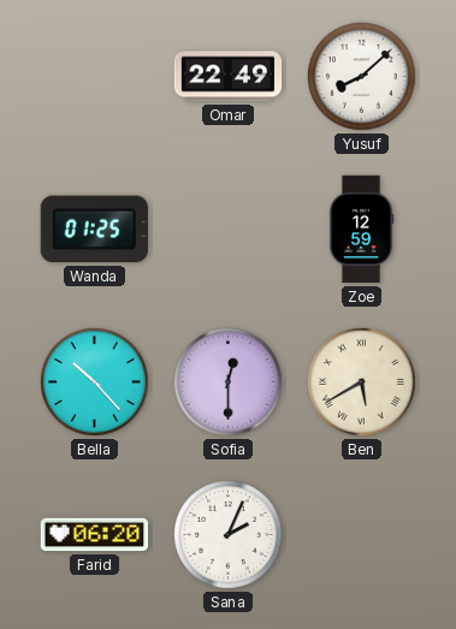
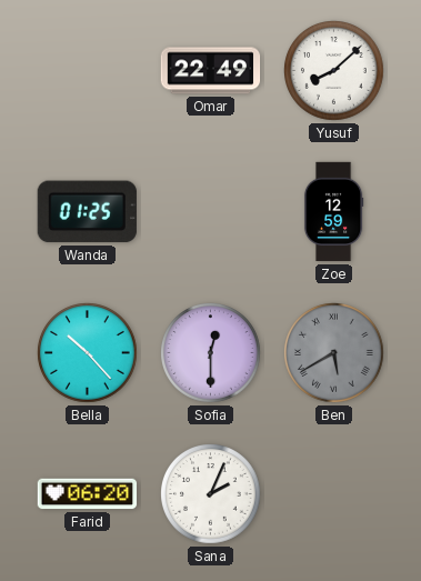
Ben dial: cream -> grey (334, 353)
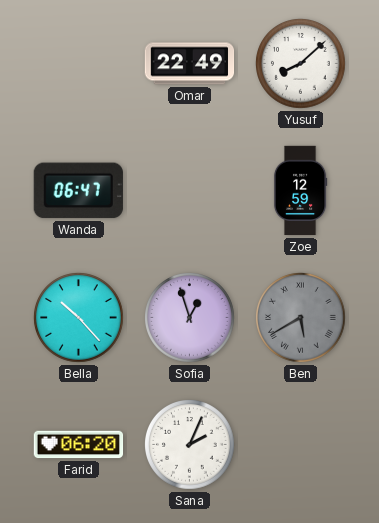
Wanda: 01:25 -> 06:47 (78, 191)
Sofia: 12:30 -> 12:57 (190, 318)
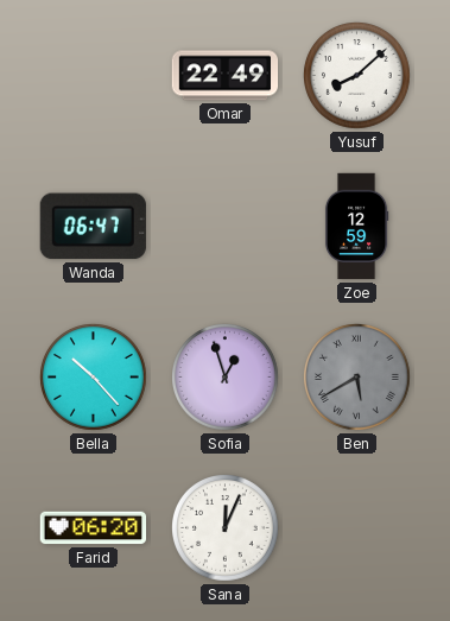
Sana: 2:04 -> 12:04 (226, 528)
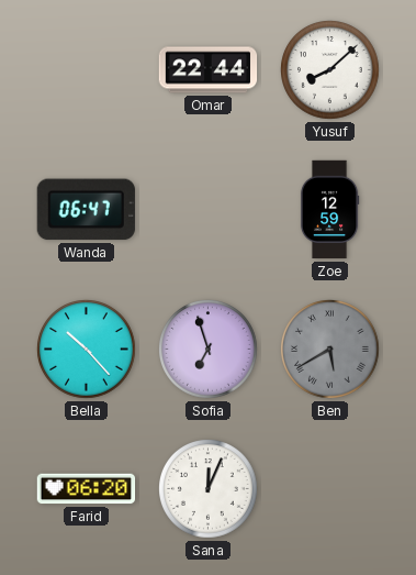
Omar: 22:49 -> 22:44 (209, 70)
Sofia: 12:57 -> 6:57 (209, 350)
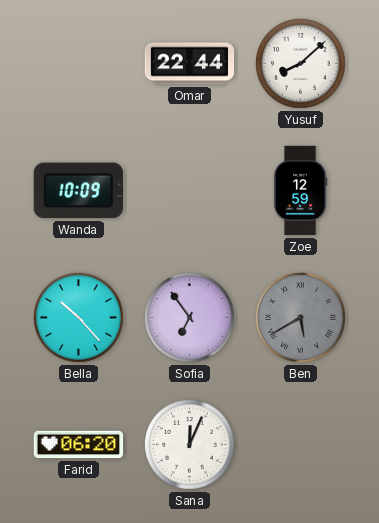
Wanda: 06:47 -> 10:09 (78, 191)
Sofia: 6:57 -> 6:54 (190, 318)
